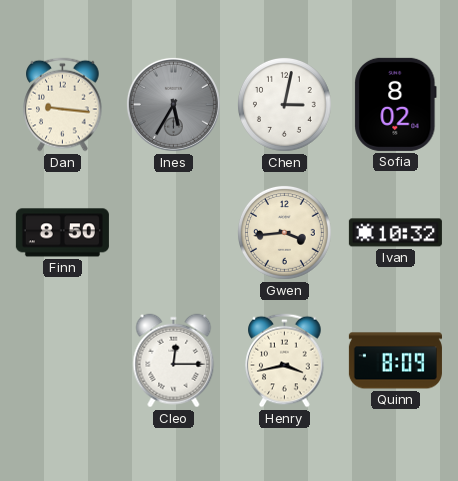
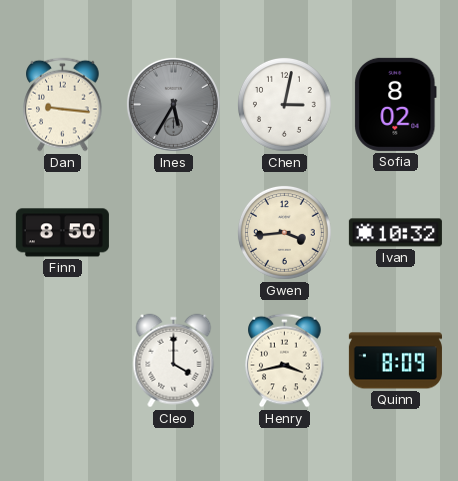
Cleo: 12:15 -> 4:00 (174, 361)
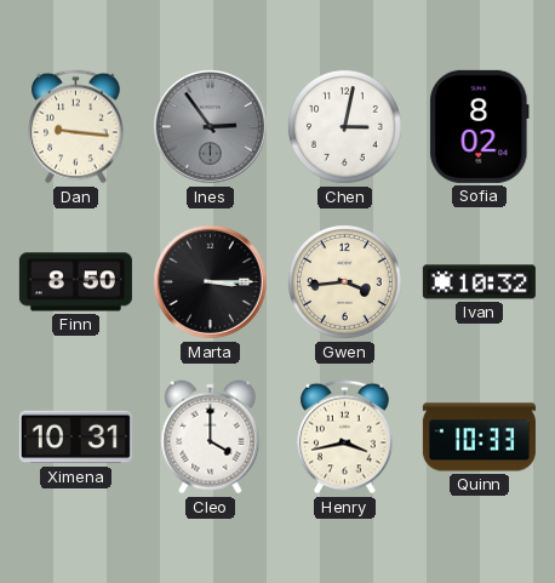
Ines: 5:35 -> 2:54 (210, 126)
Marta: none -> 3:15 (210, 281)
Ximena: none -> 10:31 (75, 438)
Quinn: 8:09 -> 10:33 (479, 438)
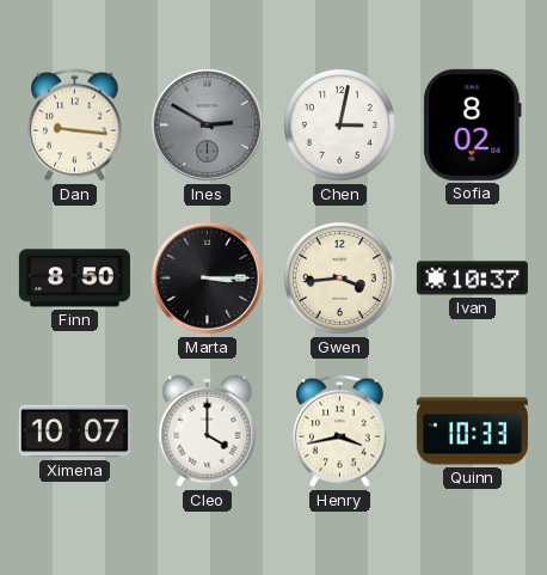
Ines: 2:54 -> 2:50 (207, 124)
Ivan: 10:32 -> 10:37 (472, 279)
Ximena: 10:31 -> 10:07 (74, 432)
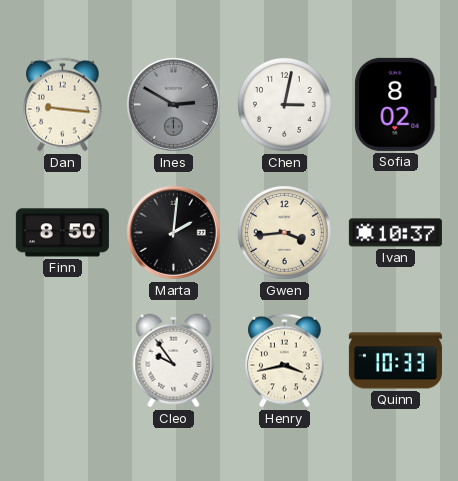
Marta: 3:15 -> 2:01 (173, 232)
Ximena: 10:07 -> none (74, 432)
Cleo: 4:00 -> 9:54 (174, 361)
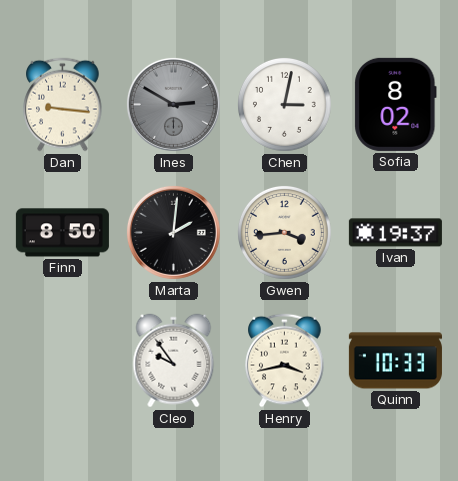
Ivan: 10:37 -> 19:37 (395, 233)
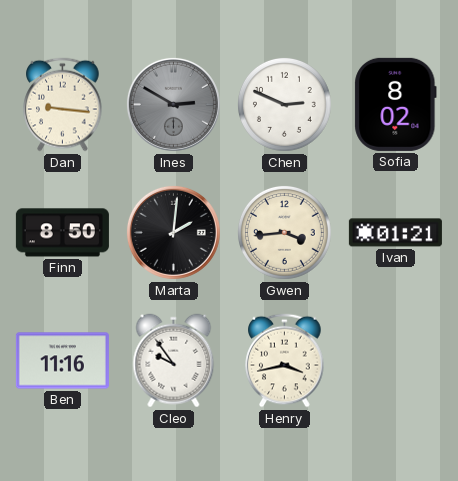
Chen: 3:02 -> 2:49 (285, 105)
Ivan: 19:37 -> 01:21 (395, 233)
Ben: none -> 11:16 (62, 361)
Quinn: 10:33 -> none (395, 361)
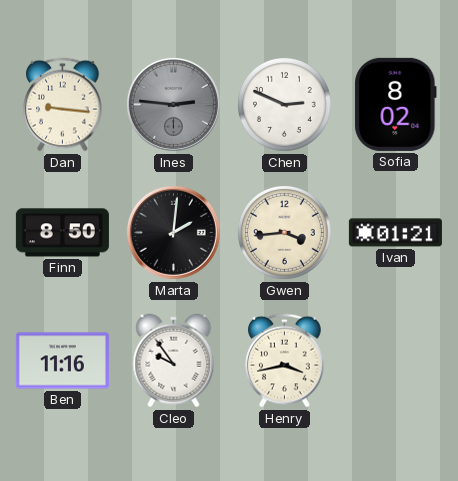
Ines: 2:50 -> 2:46 (173, 104)
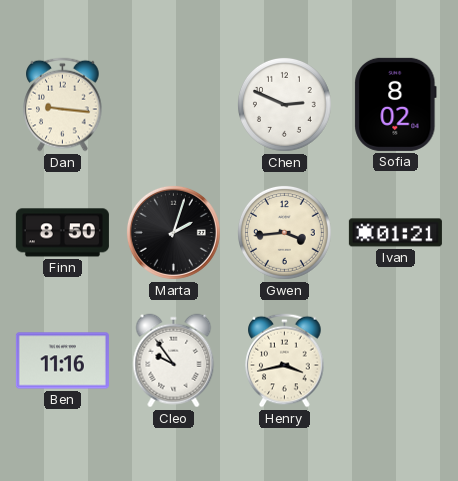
Ines: 2:46 -> none (173, 104)
Marta: 2:01 -> 2:03 (173, 232)
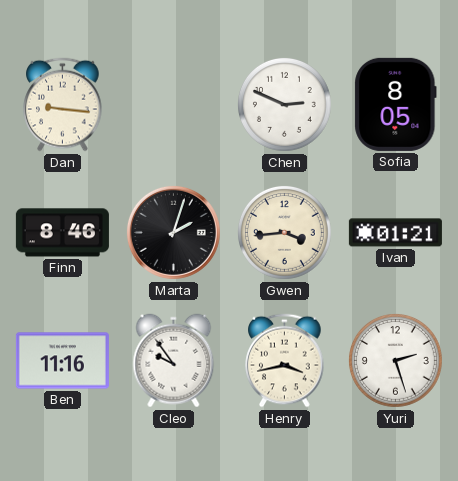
Sofia: 8:02 -> 8:05 (396, 104)
Finn: 8:50 -> 8:46 (62, 233)
Yuri: none -> 2:27 (396, 361)
